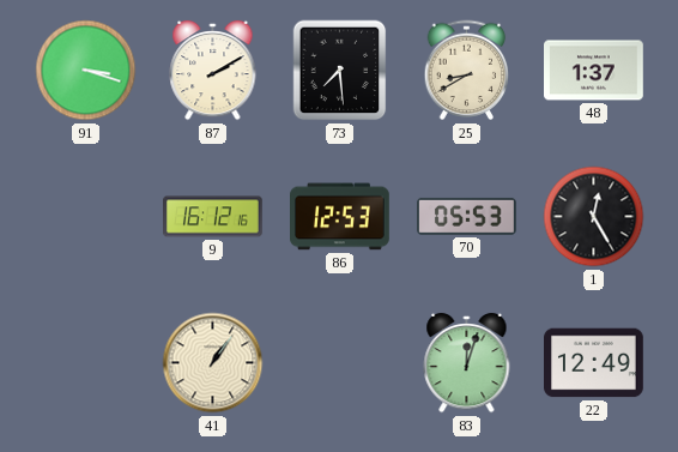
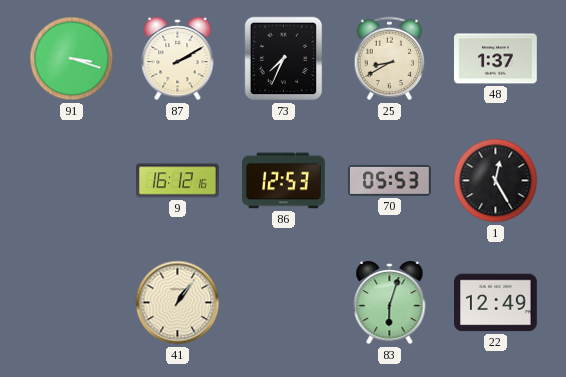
73: 7:29 -> 7:34 (284, 59)
83: 12:03 -> 6:03 (390, 303)
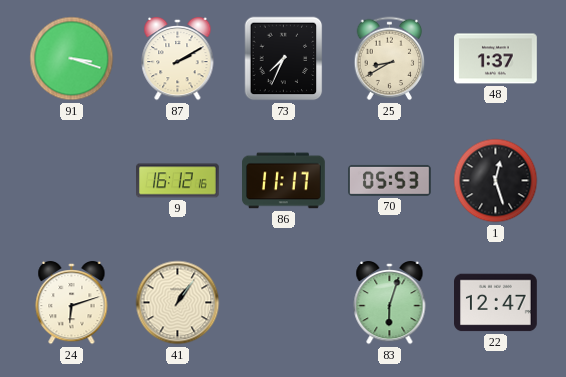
86: 12:53 -> 11:17 (284, 181)
1: 12:25 -> 12:27 (496, 181)
24: none -> 6:12 (72, 303)
22: 12:49 -> 12:47 (496, 303)
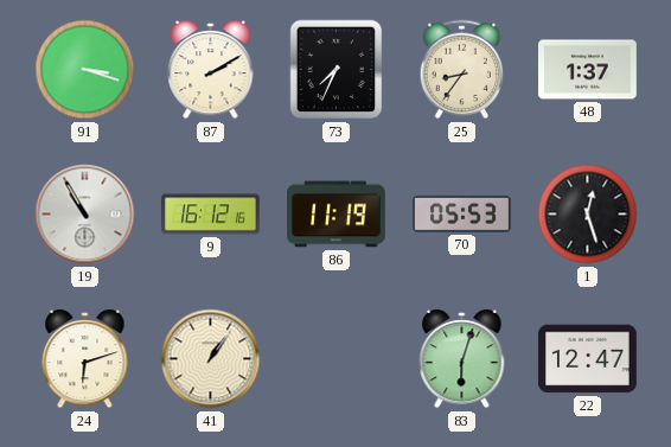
25: 8:40 -> 8:36 (462, 70)
19: none -> 10:55 (85, 215)
86: 11:17 -> 11:19 (337, 215)
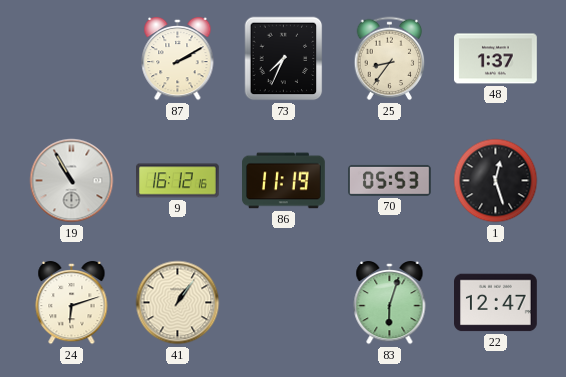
91: 3:18 -> none (85, 70)
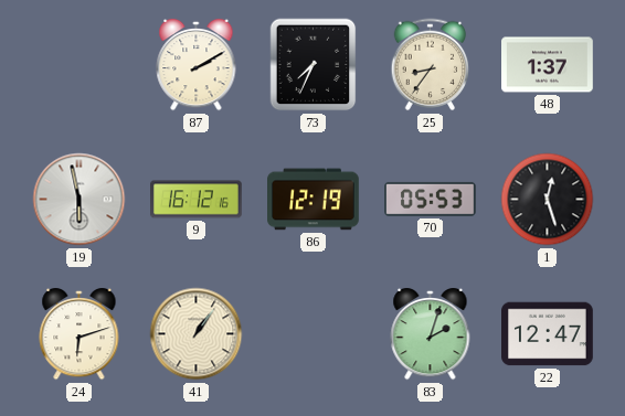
19: 10:55 -> 5:58 (80, 200)
86: 11:19 -> 12:19 (314, 200)
83: 6:03 -> 2:03 (431, 334)
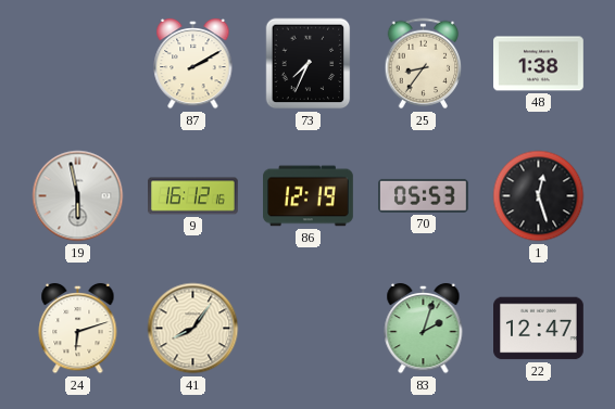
48: 1:37 -> 1:38 (539, 64)
41: 1:06 -> 8:06 (193, 329)
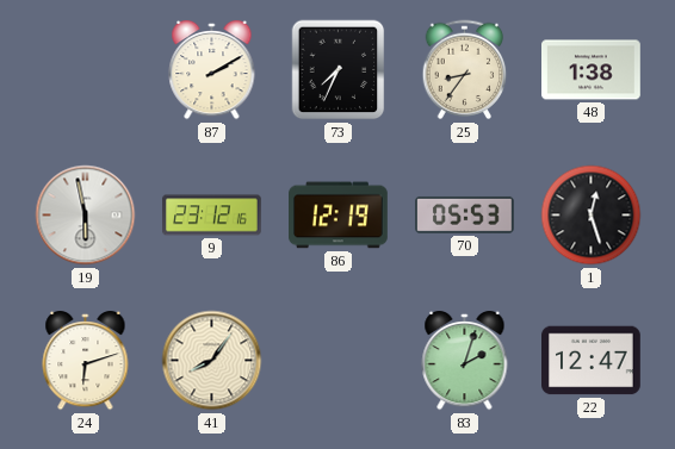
9: 16:12 -> 23:12 (212, 216)
